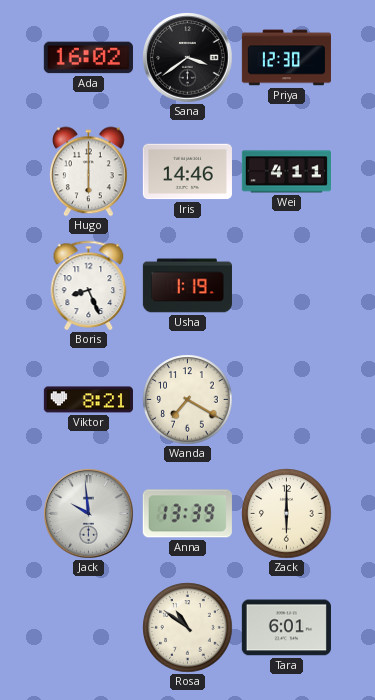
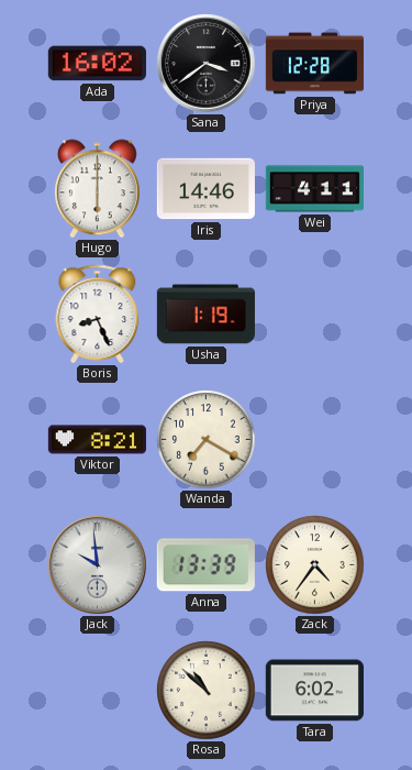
Priya: 12:30 -> 12:28 (314, 64)
Zack: 6:00 -> 4:36 (315, 565)
Rosa: 10:51 -> 10:52 (207, 691)
Tara: 6:01 -> 6:02 (314, 691)
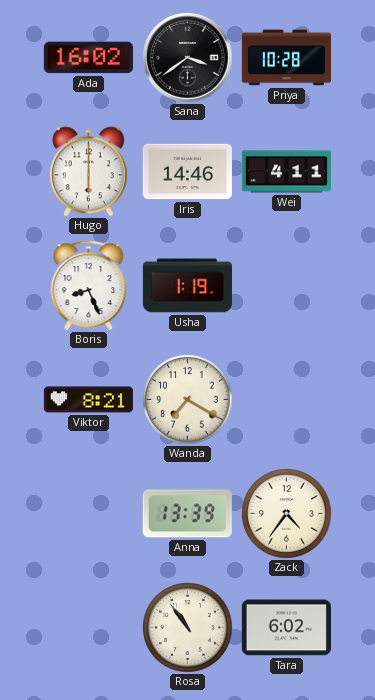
Priya: 12:28 -> 10:28 (286, 58)
Jack: 9:59 -> none (98, 565)
Rosa: 10:52 -> 10:54 (188, 628)
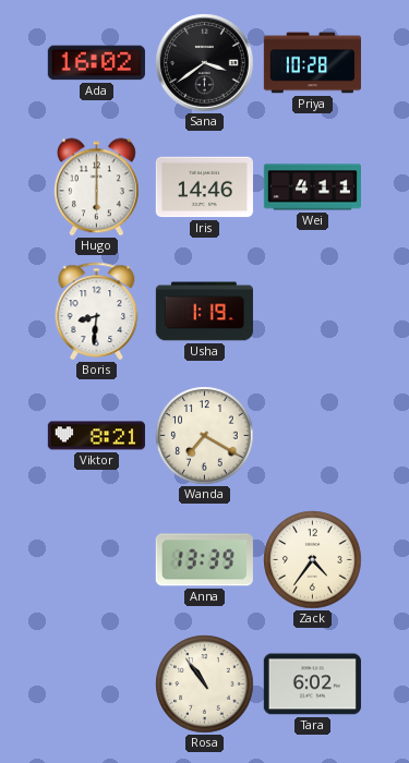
Boris: 8:26 -> 8:31 (97, 311)
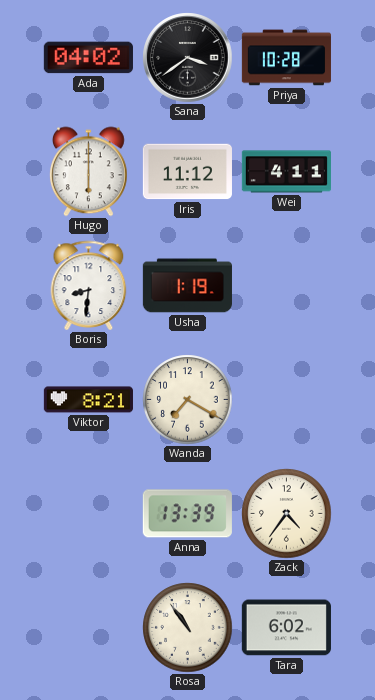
Ada: 16:02 -> 04:02 (88, 58)
Iris: 14:46 -> 11:12 (187, 172)
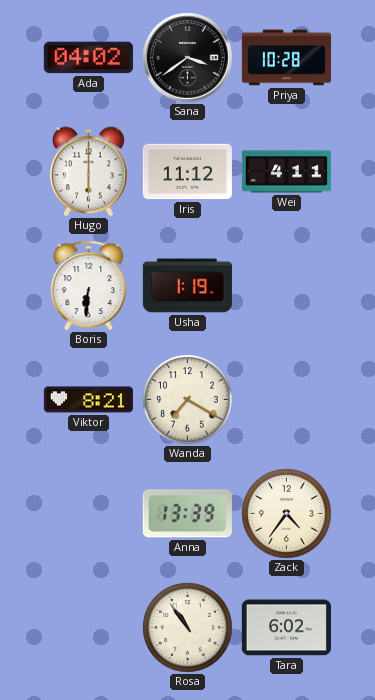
Boris: 8:31 -> 6:31 (89, 285)
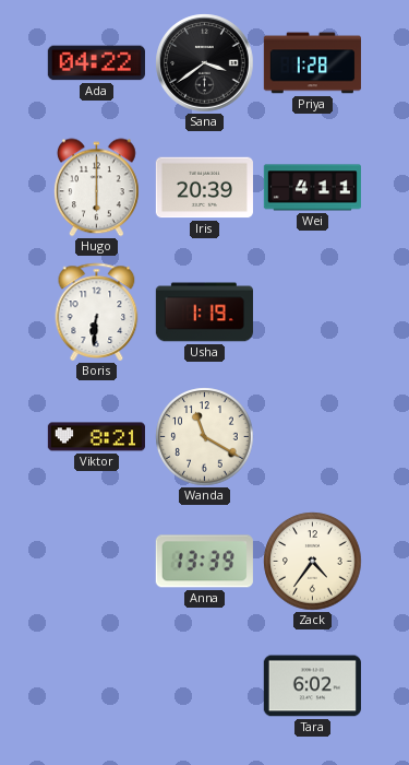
Ada: 04:02 -> 04:22 (96, 63)
Priya: 10:28 -> 1:28 (312, 63)
Iris: 11:12 -> 20:39 (204, 188)
Wanda: 7:20 -> 11:20 (205, 437)
Rosa: 10:54 -> none (188, 628)
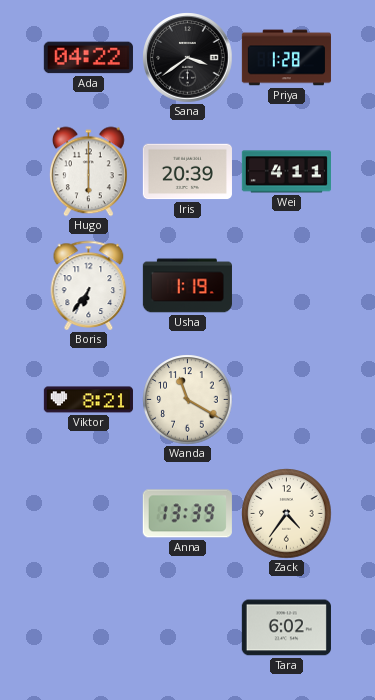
Boris: 6:31 -> 6:36 (89, 285)
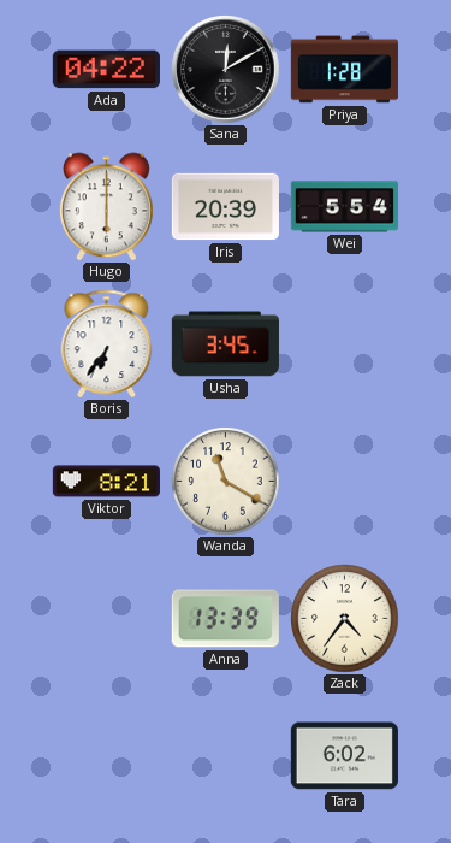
Sana: 3:39 -> 12:10 (226, 70)
Wei: 4:11 -> 5:54 (344, 207)
Usha: 1:19 -> 3:45 (225, 344)
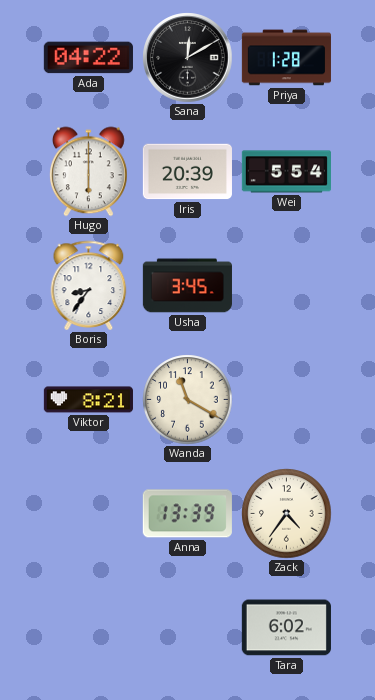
Boris: 6:36 -> 8:36 (89, 285)
